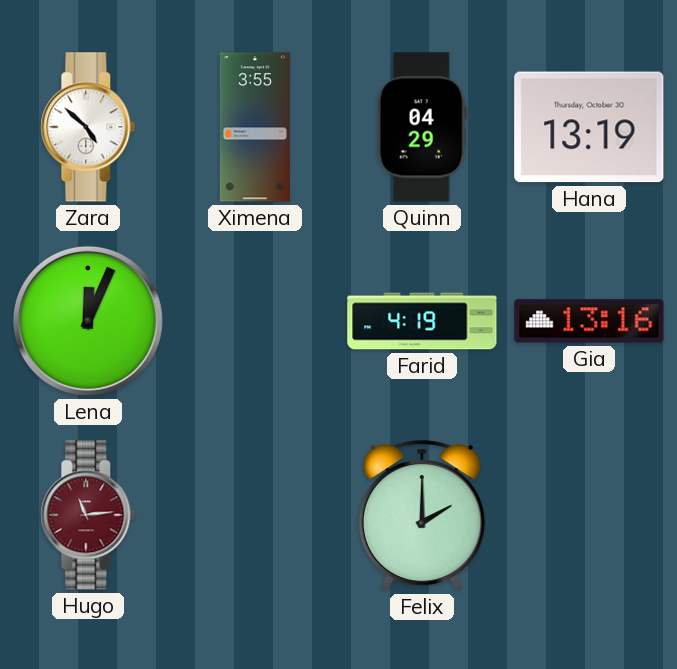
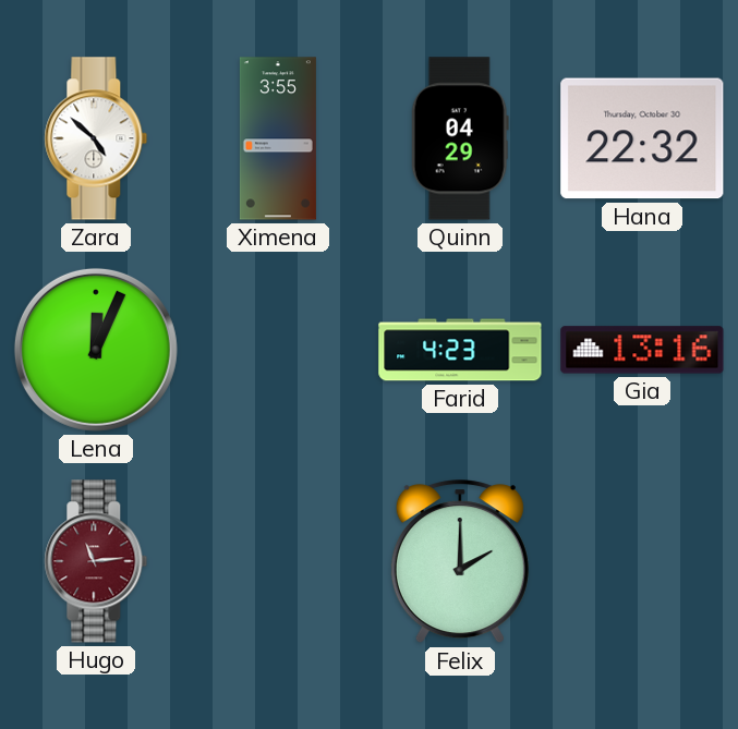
Hana: 13:19 -> 22:32 (642, 138)
Farid: 4:19 -> 4:23 (460, 350)
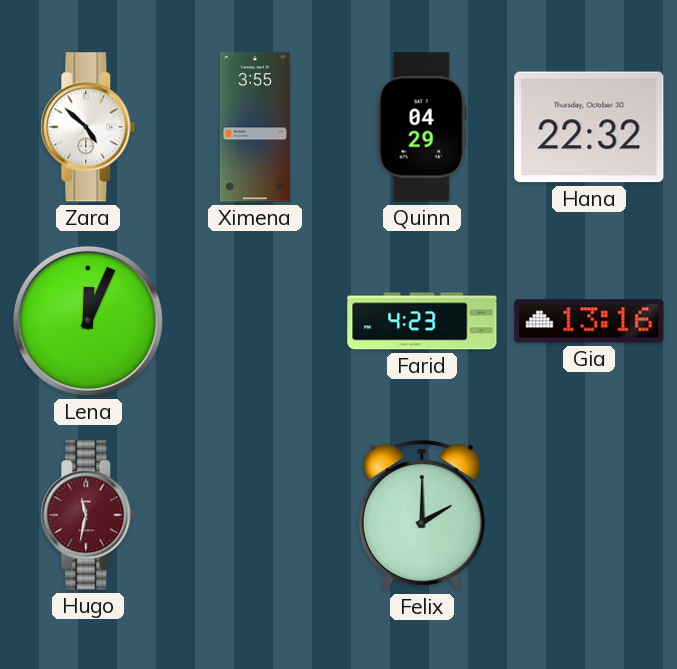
Hugo: 11:14 -> 11:32 (88, 515)
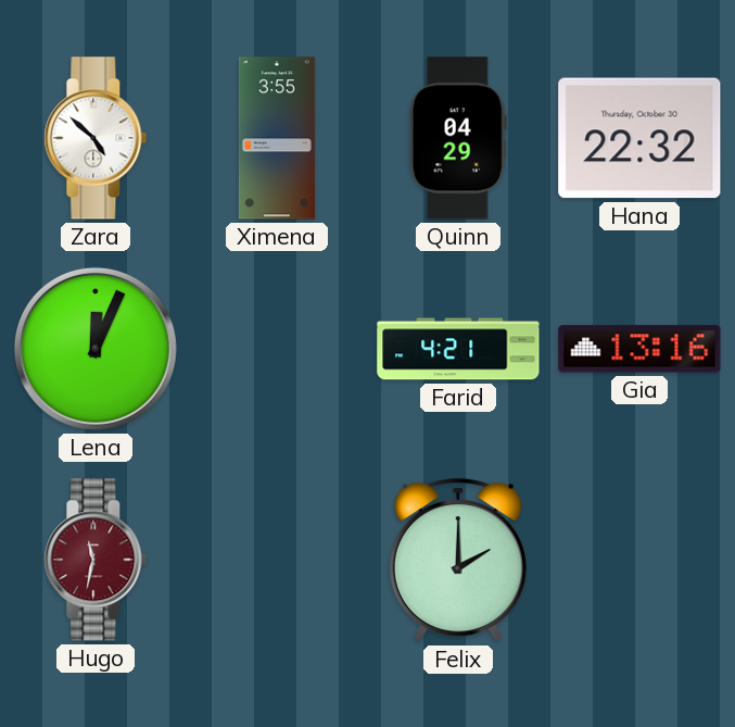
Farid: 4:23 -> 4:21 (458, 349)
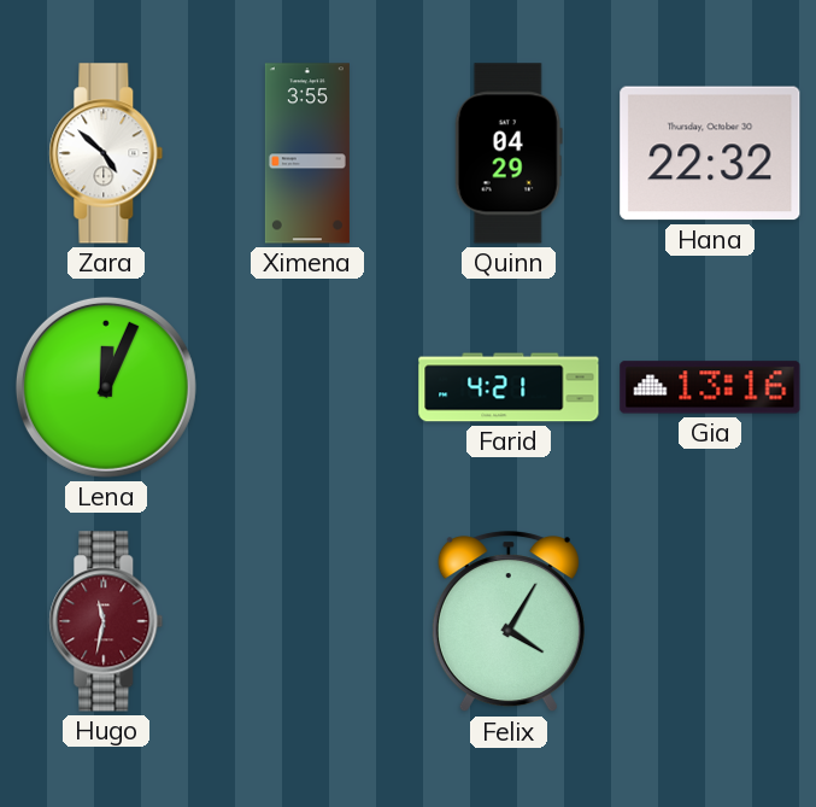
Felix: 2:00 -> 4:05 (509, 622)
